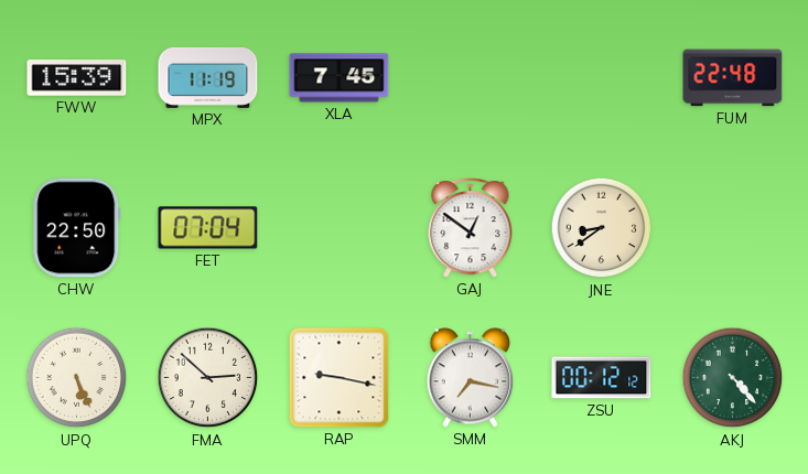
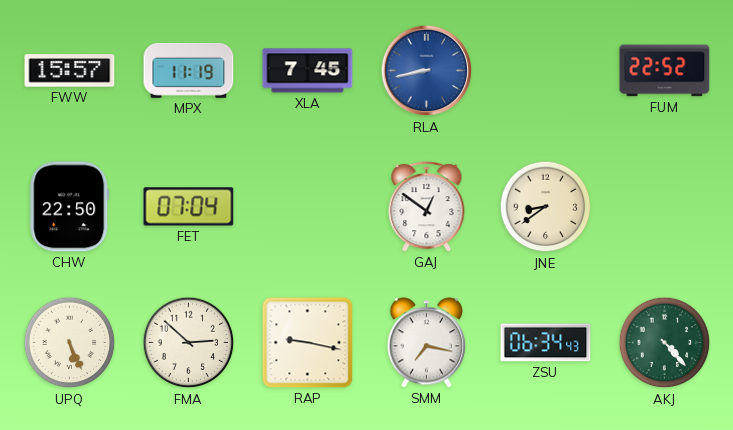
FWW: 15:39 -> 15:57 (70, 71)
RLA: none -> 8:43 (427, 71)
FUM: 22:48 -> 22:52 (665, 71)
ZSU: 00:12 -> 06:34 (546, 343)
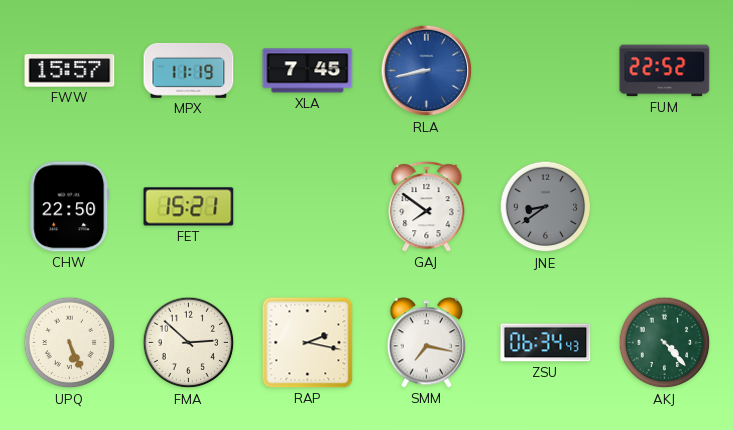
FET: 07:04 -> 15:21 (189, 207)
GAJ: 12:51 -> 7:51 (427, 207)
JNE dial: cream -> grey (546, 207)
RAP: 9:17 -> 2:17 (308, 343)
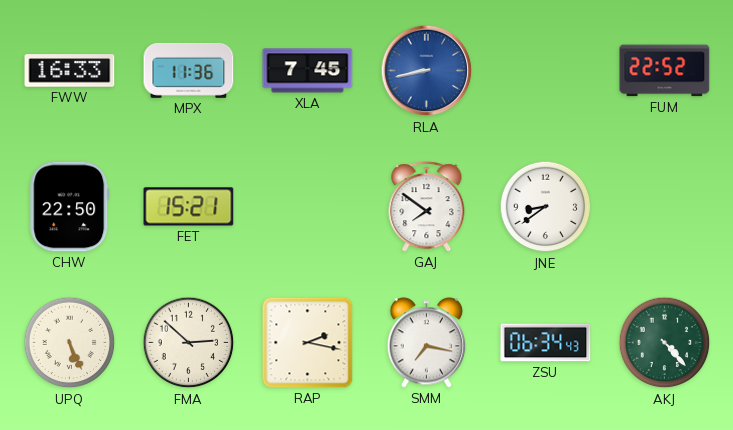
FWW: 15:57 -> 16:33 (70, 71)
MPX: 11:19 -> 11:36 (189, 70)
JNE dial: grey -> white (546, 207)
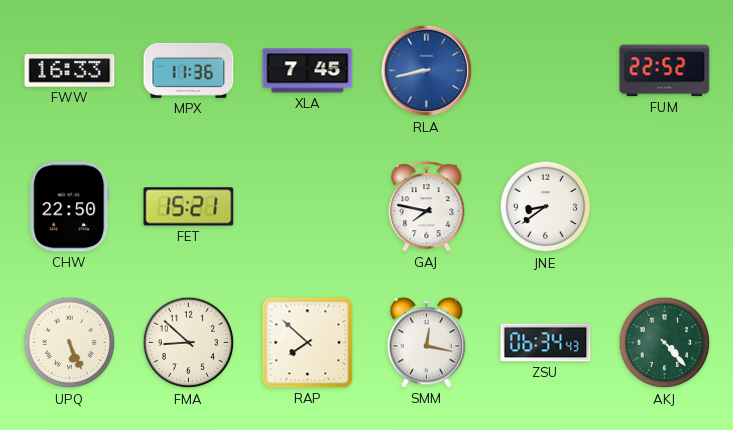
GAJ: 7:51 -> 7:47 (427, 207)
FMA: 2:52 -> 8:52 (189, 343)
RAP: 2:17 -> 7:52 (308, 343)
SMM: 7:17 -> 12:17 (427, 343)
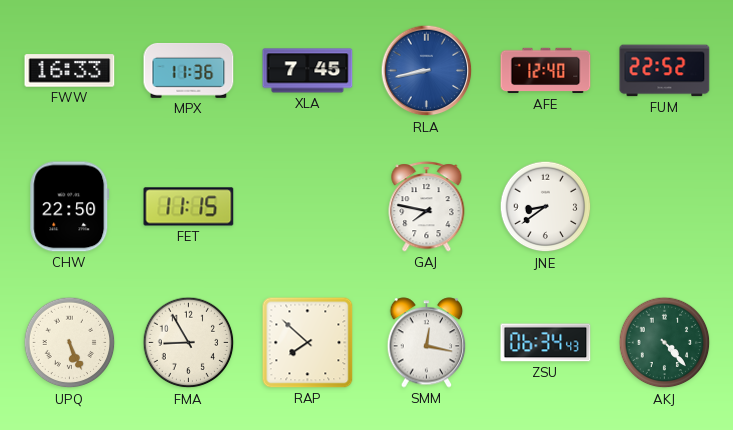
AFE: none -> 12:40 (546, 71)
FET: 15:21 -> 11:15 (189, 207)
FMA: 8:52 -> 8:55 (189, 343)
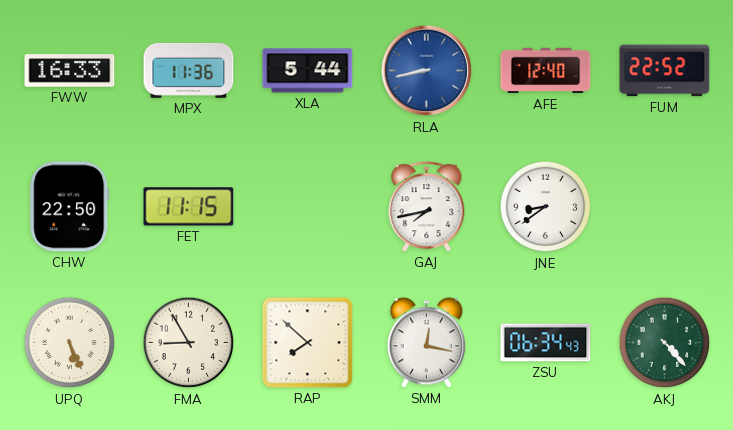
XLA: 7:45 -> 5:44 (308, 71)
GAJ: 7:47 -> 7:43 (427, 207)
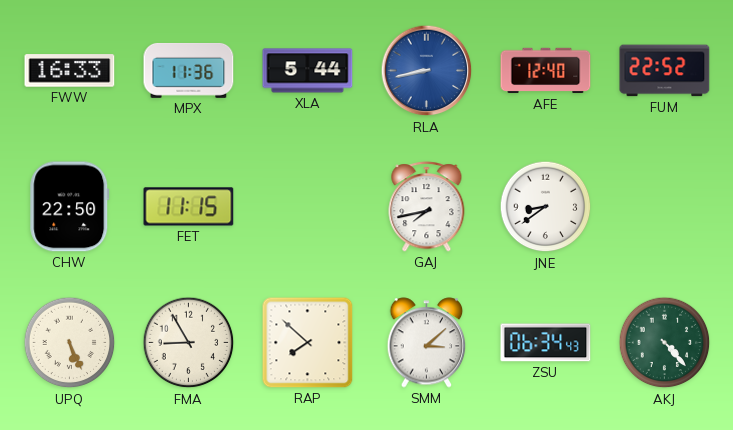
SMM: 12:17 -> 3:08 (427, 343)
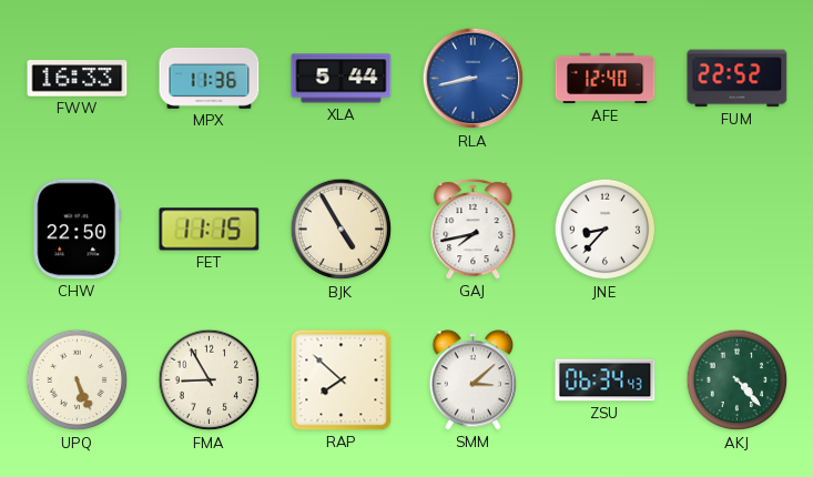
BJK: none -> 4:55 (342, 230)
JNE: 8:39 -> 8:37 (606, 230)
